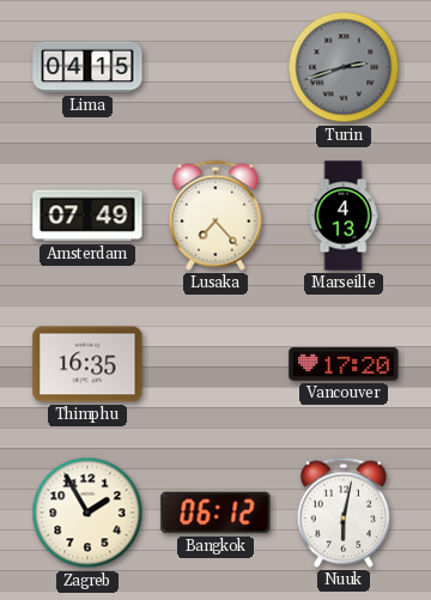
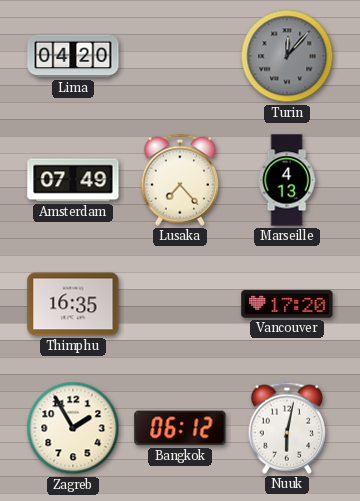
Lima: 04:15 -> 04:20 (73, 56)
Turin: 2:42 -> 12:07 (287, 56)
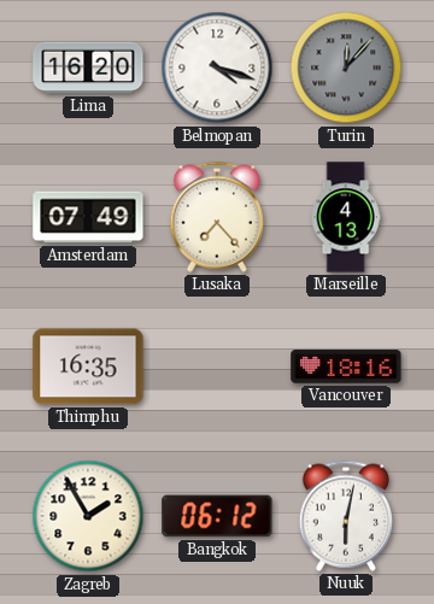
Lima: 04:20 -> 16:20 (88, 68)
Belmopan: none -> 4:18 (217, 68)
Vancouver: 17:20 -> 18:16 (346, 366)
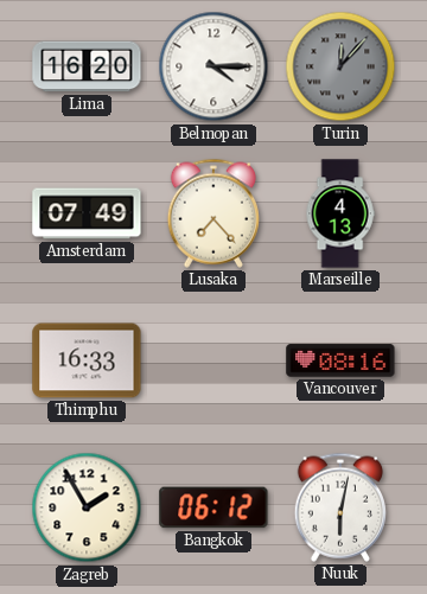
Belmopan: 4:18 -> 4:15 (213, 66)
Thimphu: 16:35 -> 16:33 (87, 360)
Vancouver: 18:16 -> 08:16 (340, 360)
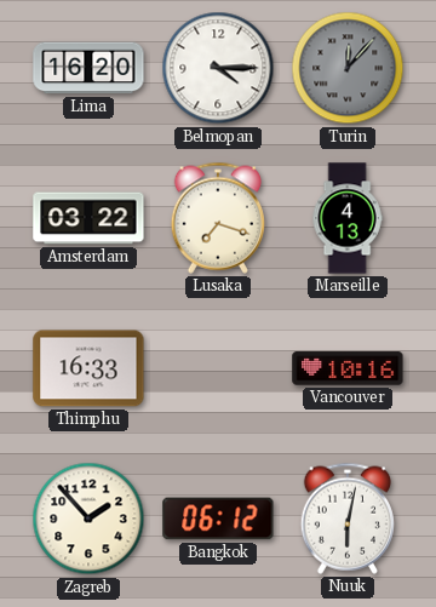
Amsterdam: 07:49 -> 03:22 (88, 218)
Lusaka: 7:23 -> 7:18 (217, 218)
Vancouver: 08:16 -> 10:16 (348, 368)
Zagreb: 1:55 -> 1:53 (88, 519)
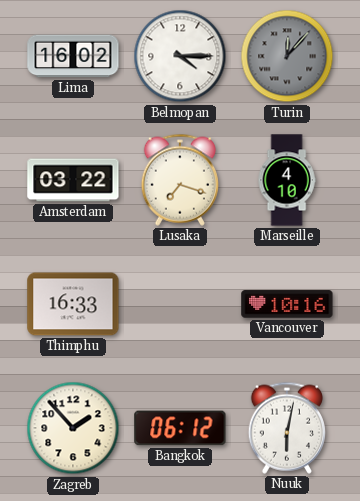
Lima: 16:20 -> 16:02 (73, 56)
Marseille: 4:13 -> 4:10 (287, 180)
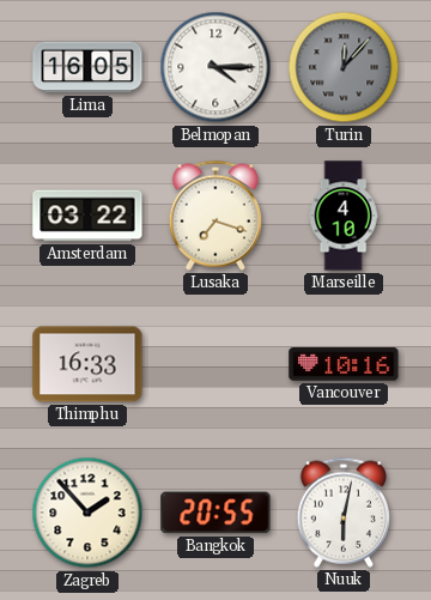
Lima: 16:02 -> 16:05 (87, 67)
Bangkok: 06:12 -> 20:55 (215, 513)
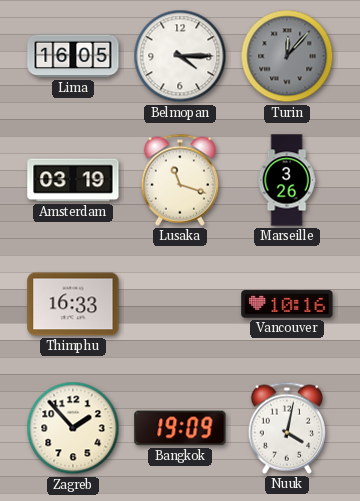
Amsterdam: 03:22 -> 03:19 (73, 180)
Lusaka: 7:18 -> 11:18 (179, 180)
Marseille: 4:10 -> 3:26 (287, 180)
Bangkok: 20:55 -> 19:09 (180, 428)
Nuuk: 6:02 -> 4:02 (286, 428)
